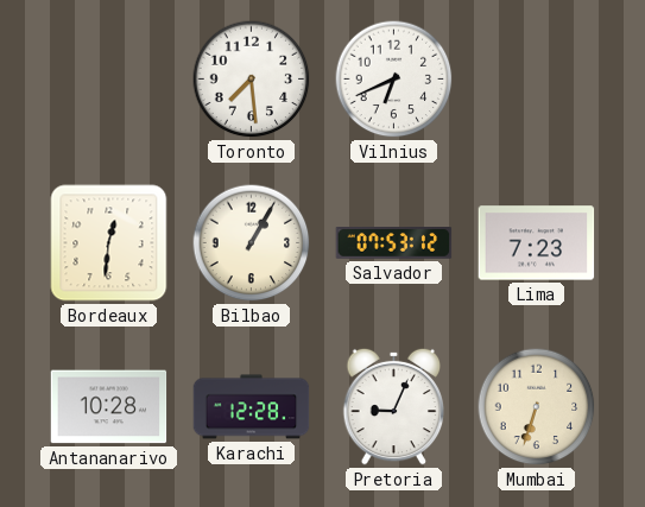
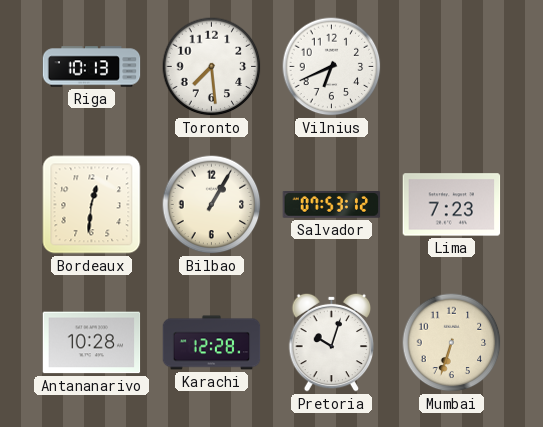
Riga: none -> 10:13 (92, 67)
Pretoria: 9:04 -> 10:03 (332, 342)
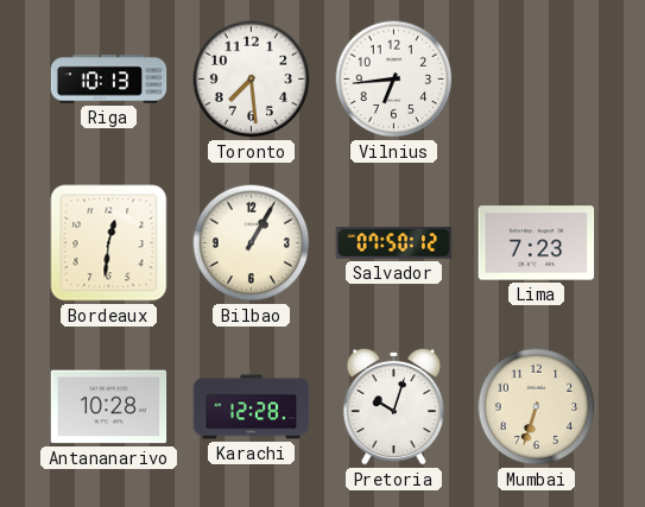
Vilnius: 6:41 -> 6:44 (394, 80)
Salvador: 07:53 -> 07:50 (394, 243)
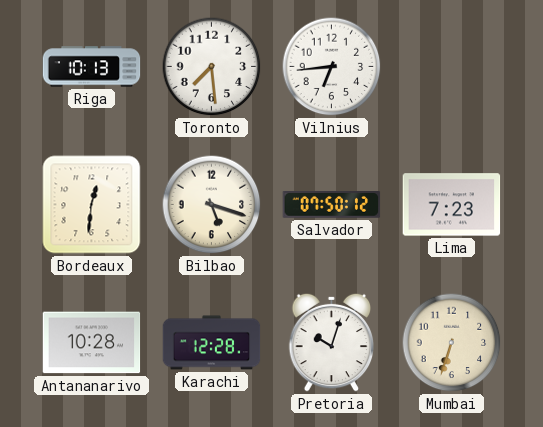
Bilbao: 1:05 -> 5:18 (212, 205)
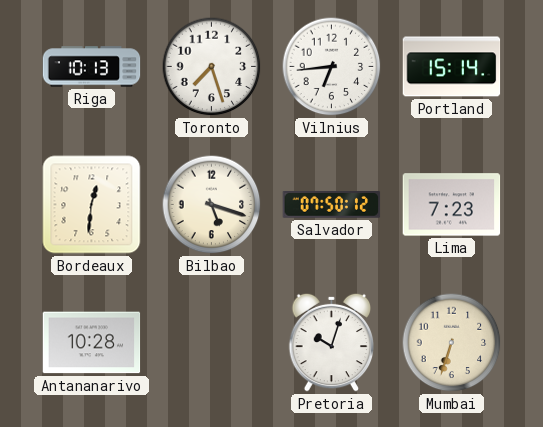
Toronto: 7:29 -> 7:27 (212, 67)
Portland: none -> 15:14 (452, 67)
Karachi: 12:28 -> none (212, 343)
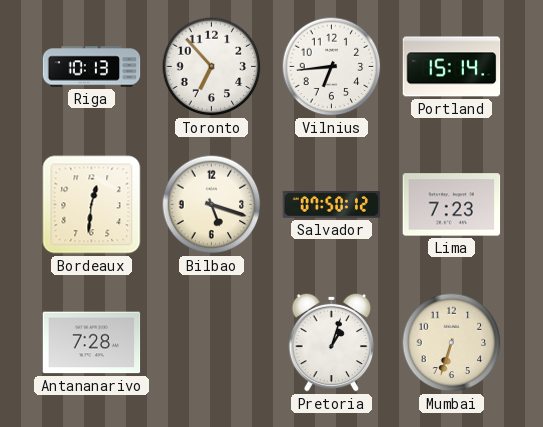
Toronto: 7:27 -> 6:53 (212, 67)
Antananarivo: 10:28 -> 7:28 (92, 343)
Pretoria: 10:03 -> 1:03 (332, 342)
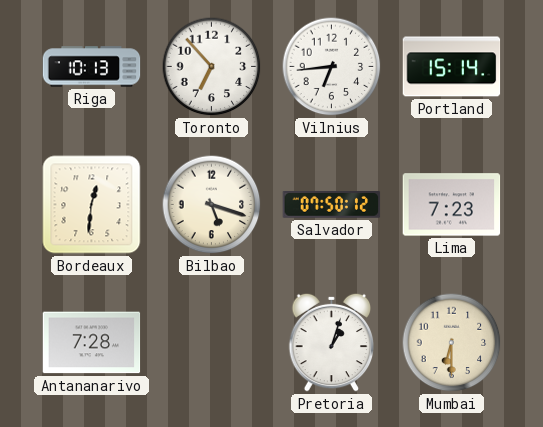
Mumbai: 6:33 -> 6:30 (452, 343)
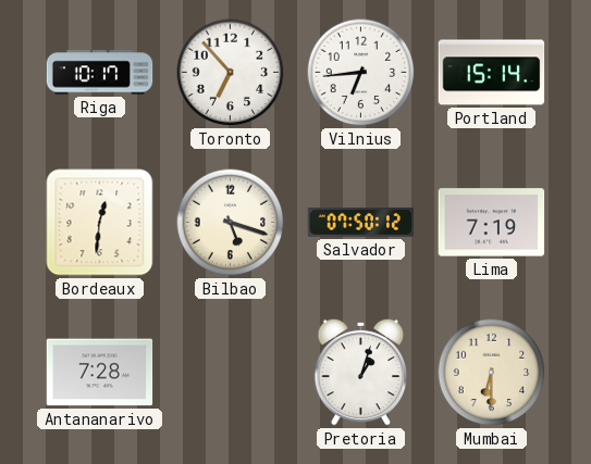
Riga: 10:13 -> 10:17 (100, 73)
Lima: 7:23 -> 7:19 (492, 223)
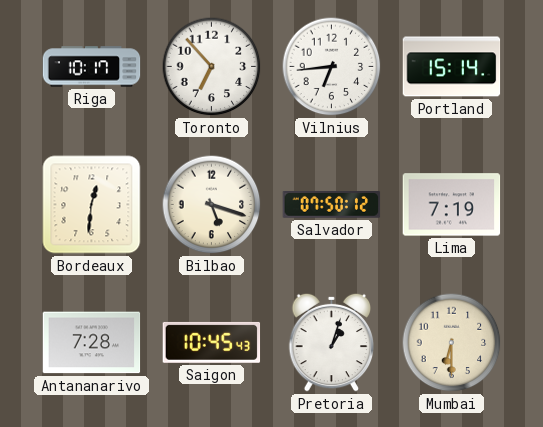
Saigon: none -> 10:45 (212, 342)
